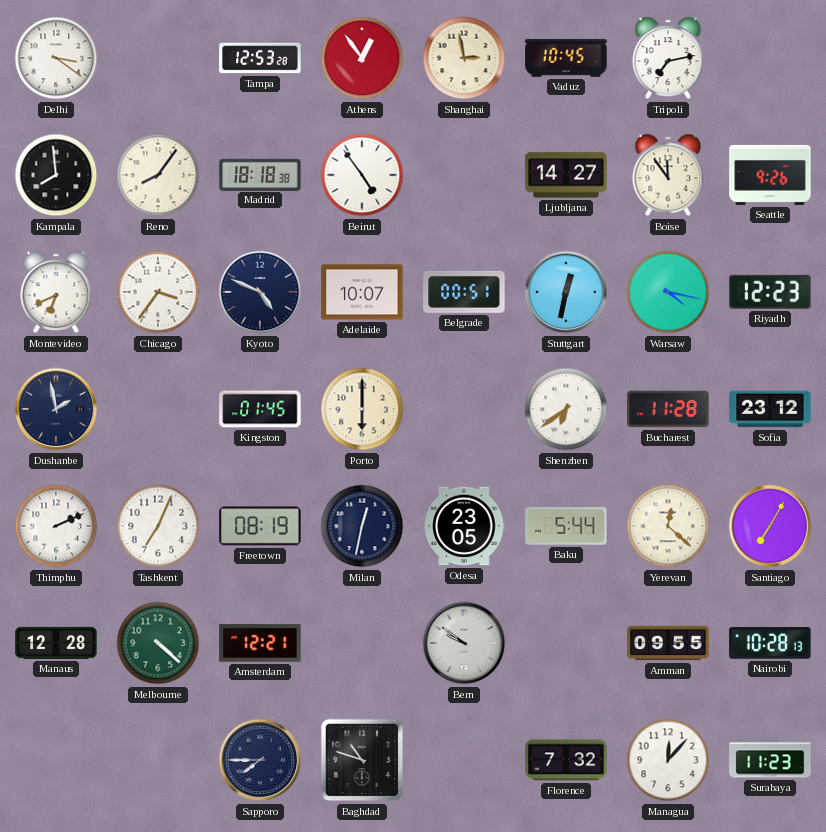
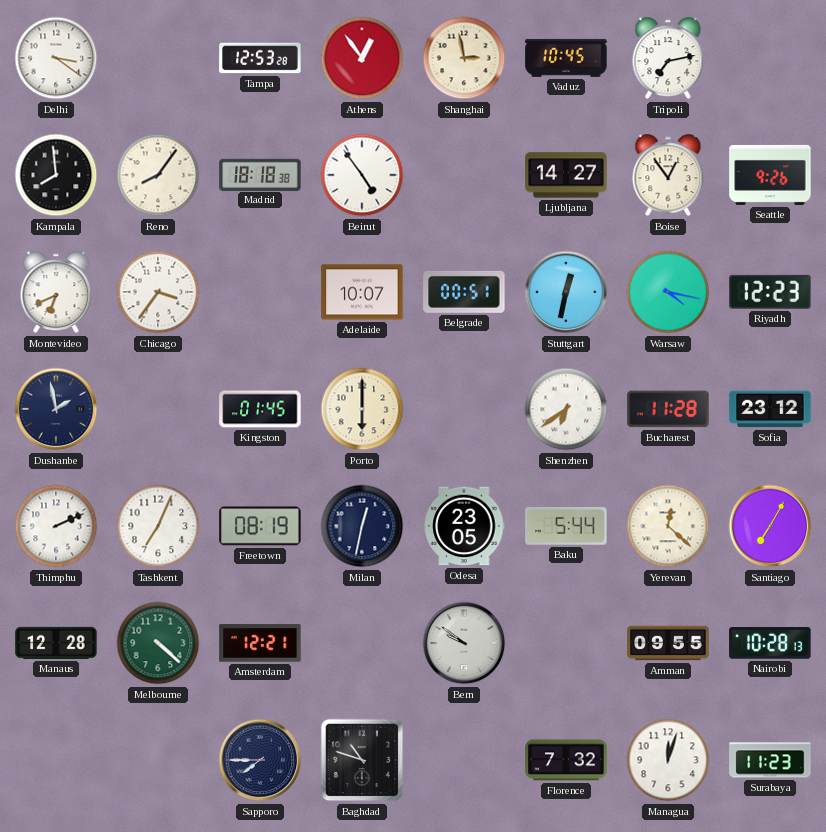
Boise: 11:54 -> 12:54 (668, 175)
Kyoto: 4:49 -> none (260, 292)
Managua: 12:07 -> 12:03 (668, 760)
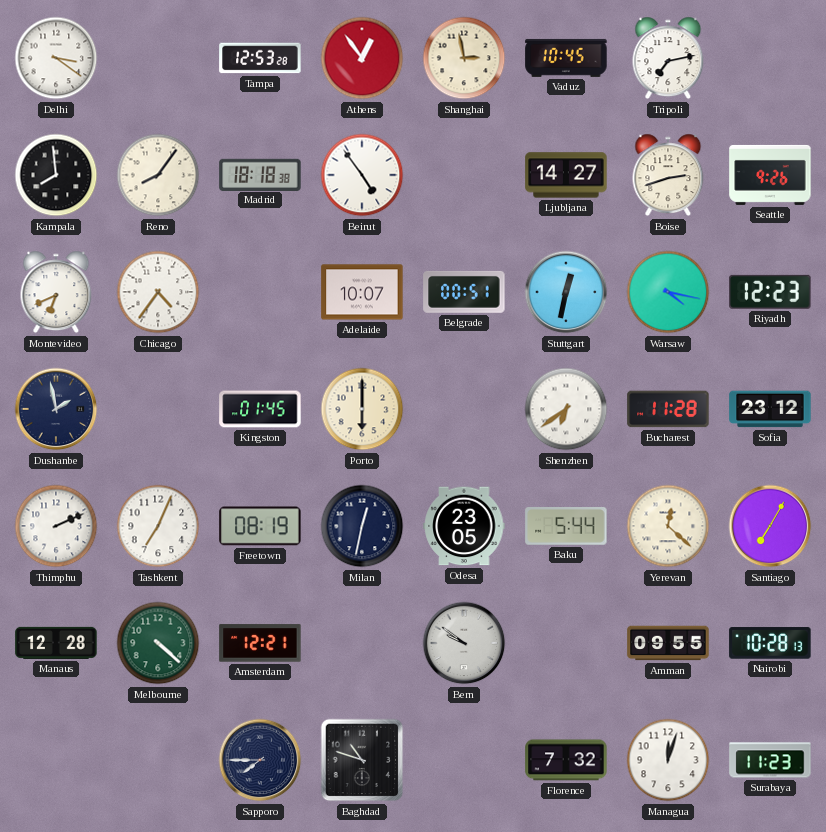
Boise: 12:54 -> 2:42 (668, 175)
Chicago: 3:36 -> 4:36 (158, 292)
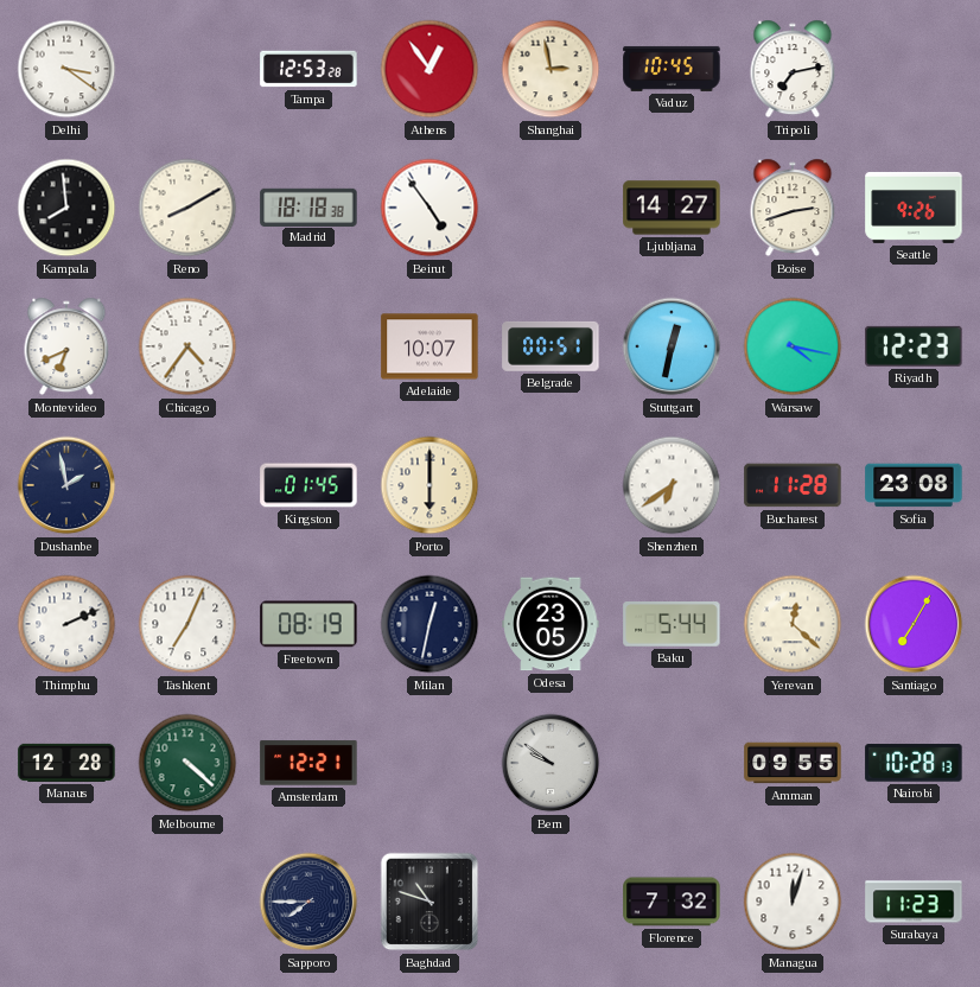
Reno: 8:06 -> 8:10 (187, 208)
Sofia: 23:12 -> 23:08 (914, 485)
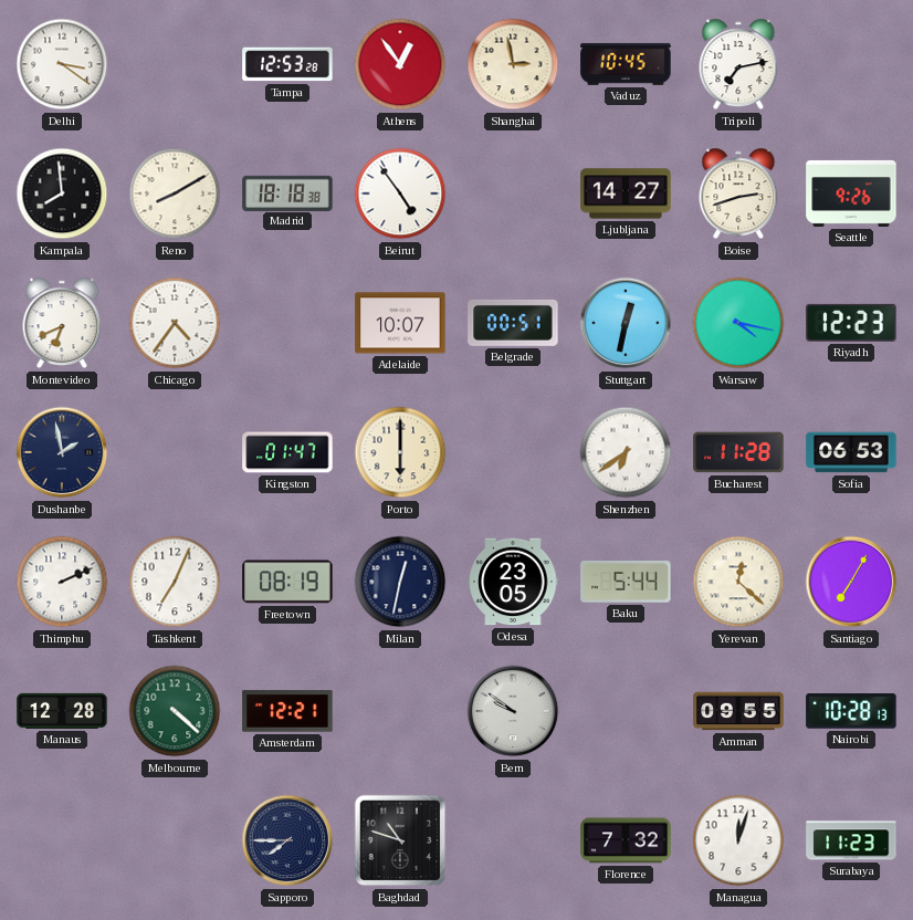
Kingston: 01:45 -> 01:47 (287, 452)
Sofia: 23:08 -> 06:53 (851, 452)
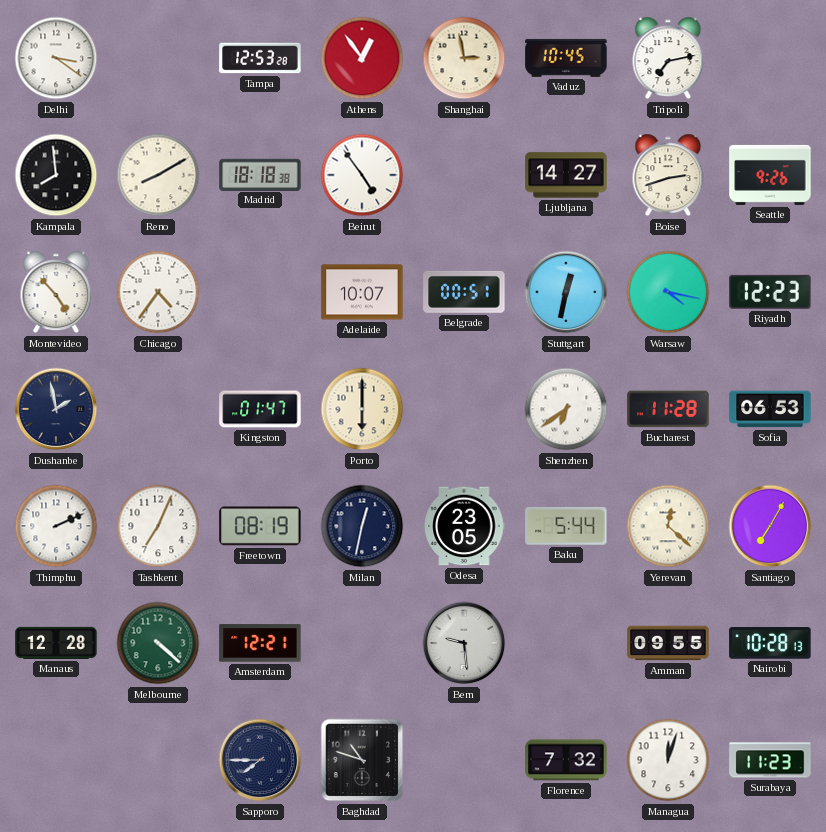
Montevideo: 6:41 -> 4:53 (56, 292)
Bern: 9:51 -> 9:29 (464, 643)
